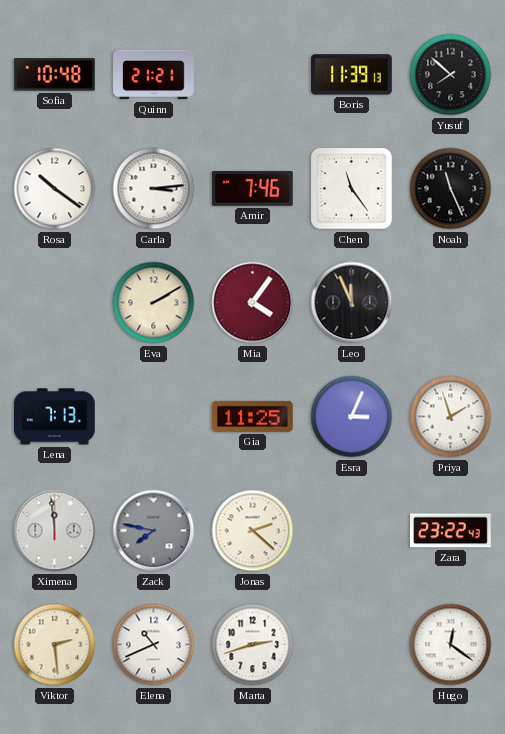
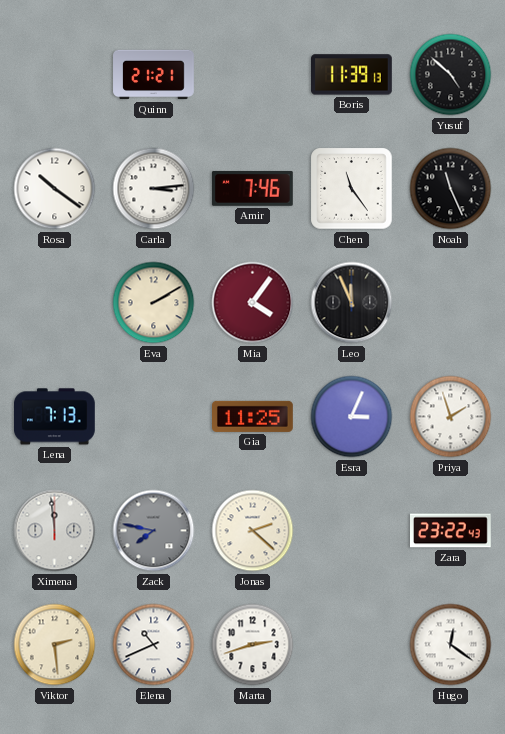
Sofia: 10:48 -> none (55, 75)
Yusuf: 7:52 -> 4:52 (451, 75)
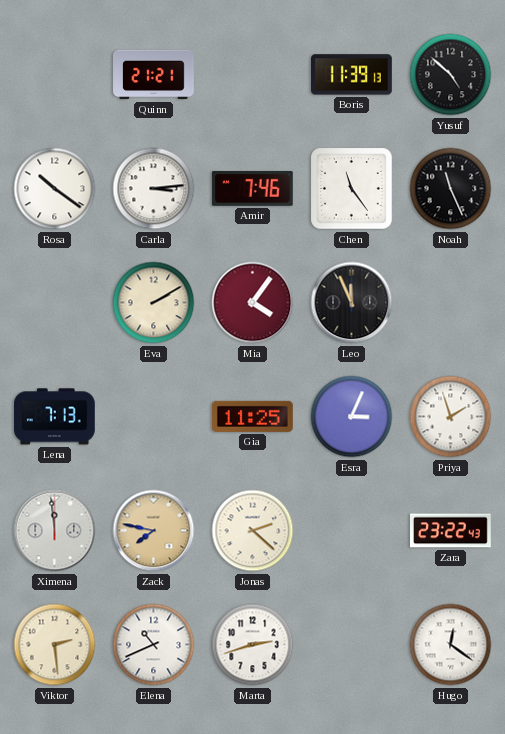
Zack dial: grey -> champagne (154, 531)
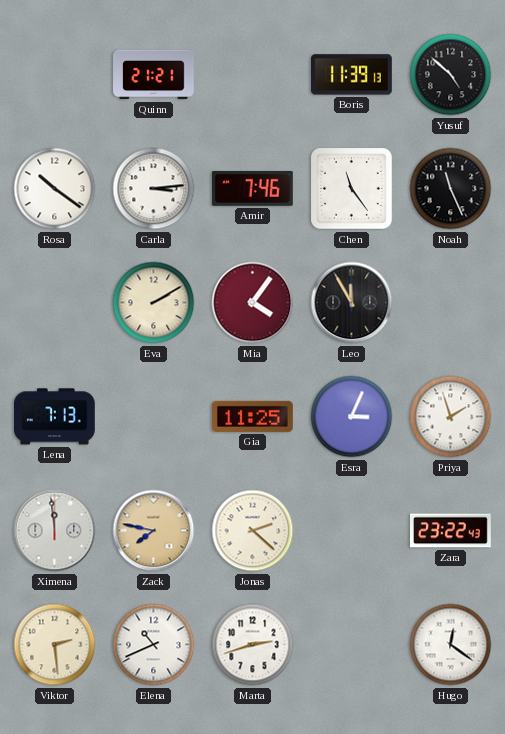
Leo: 11:56 -> 11:55 (352, 303)
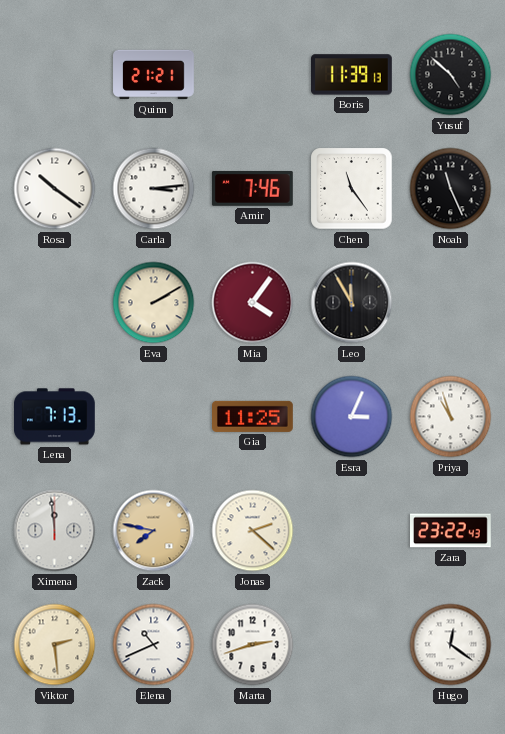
Priya: 1:57 -> 10:57 (451, 417)
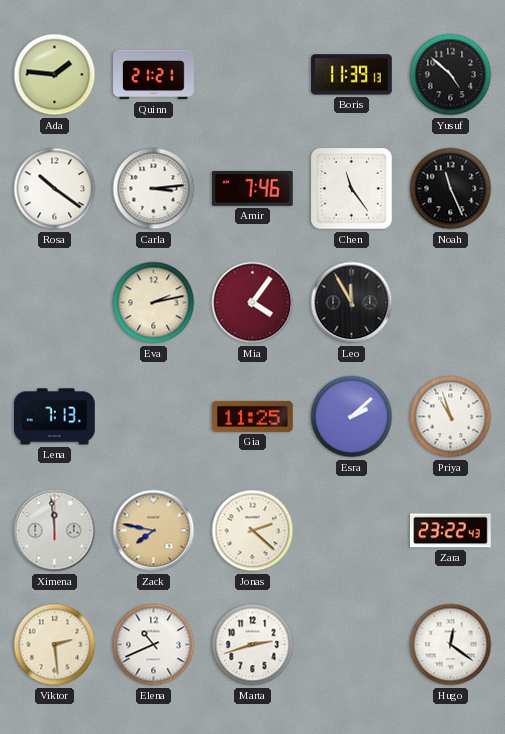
Ada: none -> 1:46 (55, 75)
Eva: 2:10 -> 2:13 (154, 303)
Esra: 3:04 -> 2:08 (352, 417)
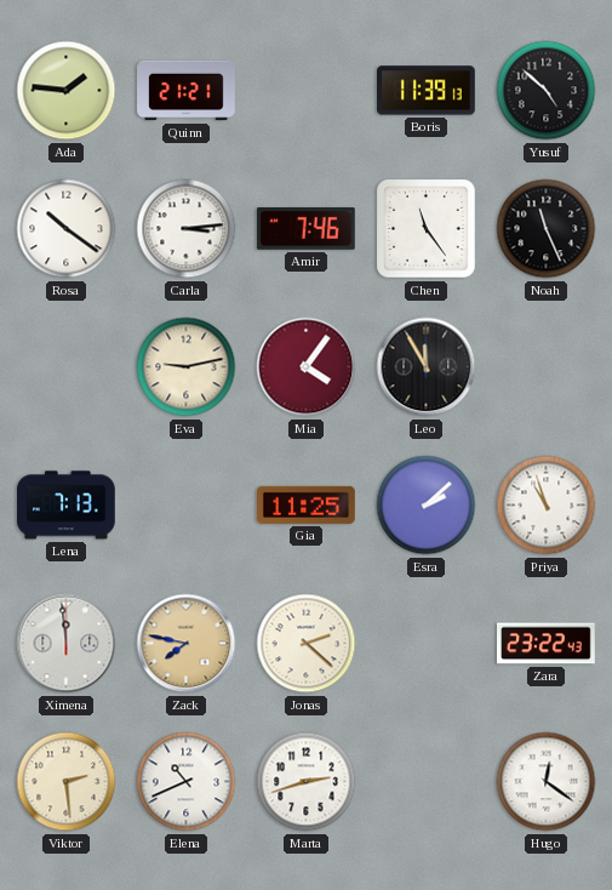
Eva: 2:13 -> 9:13 (187, 367)
